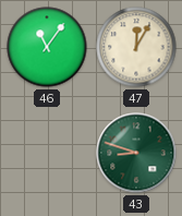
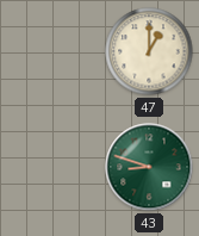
46: 11:06 -> none (47, 47)
47: 12:05 -> 1:00 (149, 51)
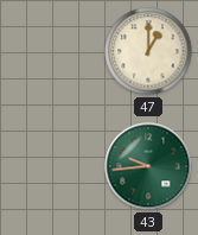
43: 8:48 -> 9:44 (148, 166)
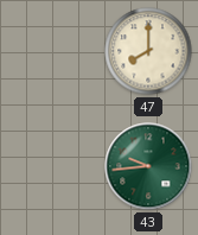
47: 1:00 -> 8:00 (148, 51)
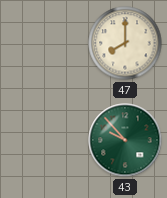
43: 9:44 -> 9:53 (125, 140)
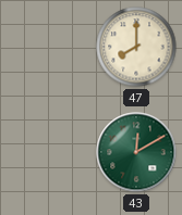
43: 9:53 -> 12:10 (136, 152)
